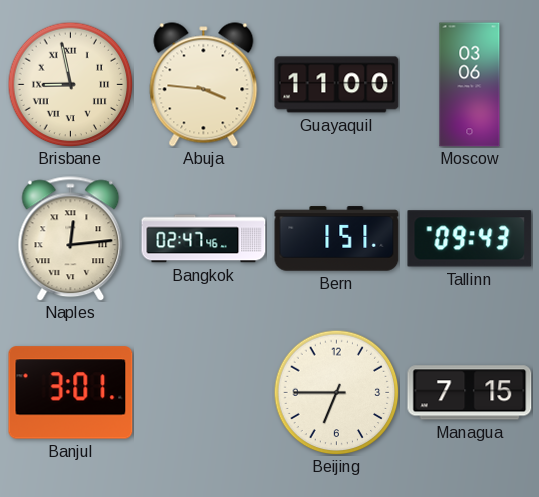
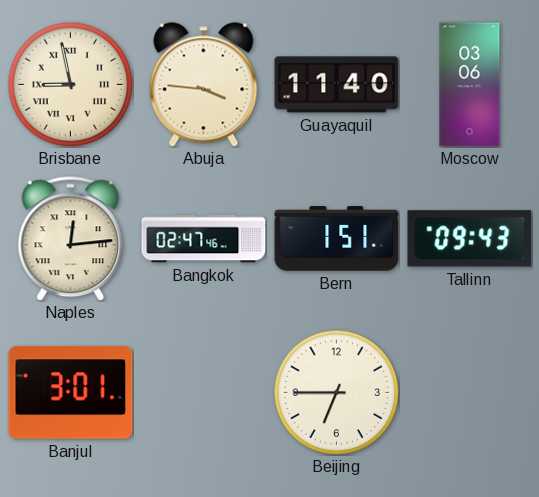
Guayaquil: 11:00 -> 11:40 (337, 85)
Managua: 7:15 -> none (470, 393)
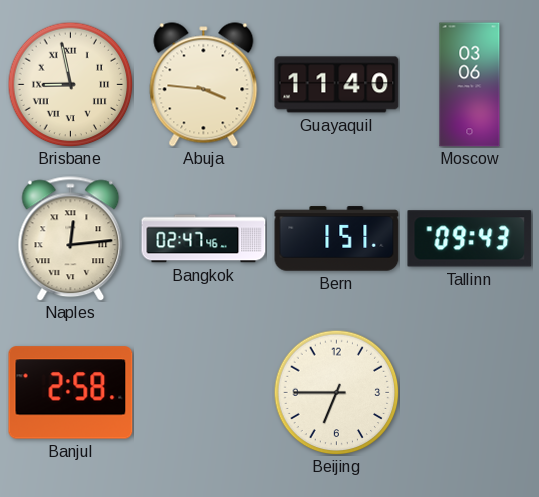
Banjul: 3:01 -> 2:58 (71, 393)
